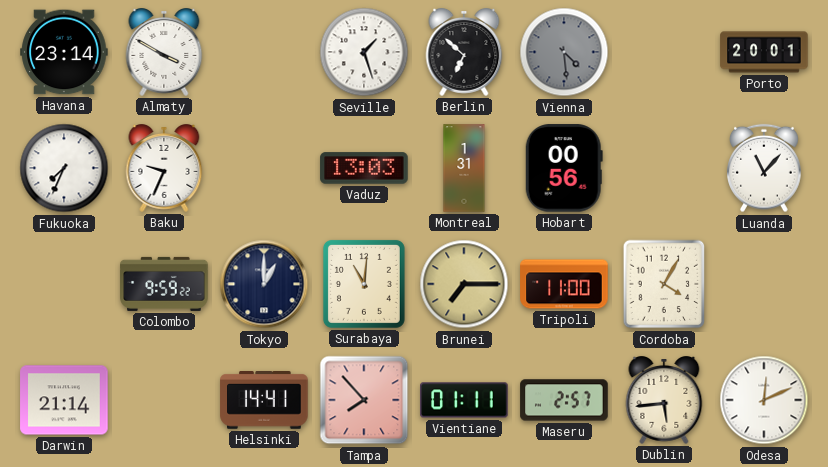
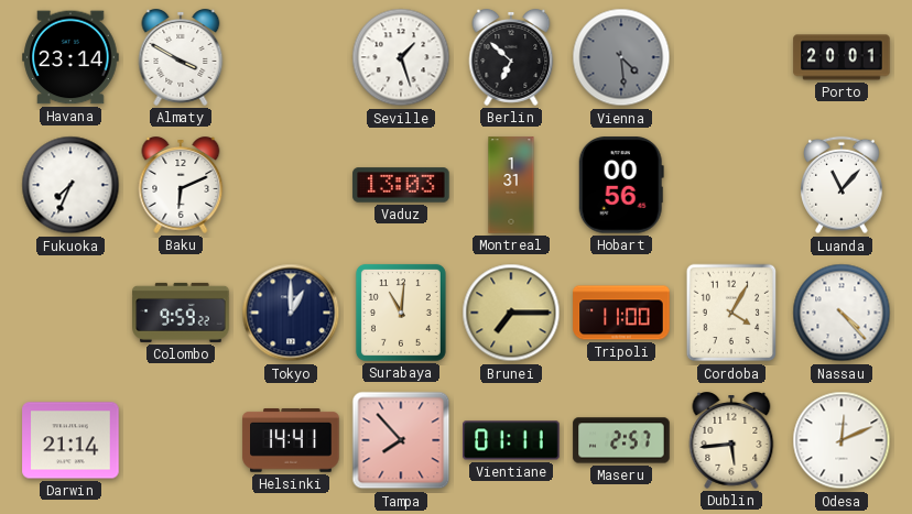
Baku: 9:34 -> 6:11 (181, 186)
Nassau: none -> 4:23 (842, 313)
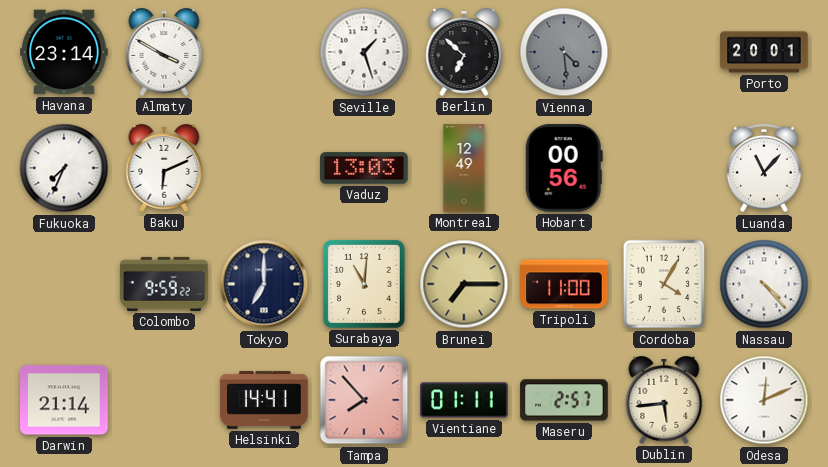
Montreal: 1:31 -> 12:49 (464, 168)
Tokyo: 1:00 -> 7:00 (264, 284)
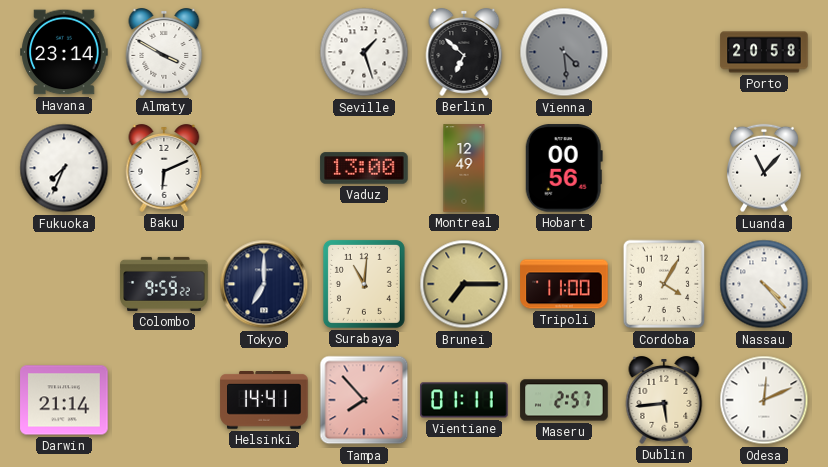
Porto: 20:01 -> 20:58 (764, 52)
Vaduz: 13:03 -> 13:00 (364, 168)
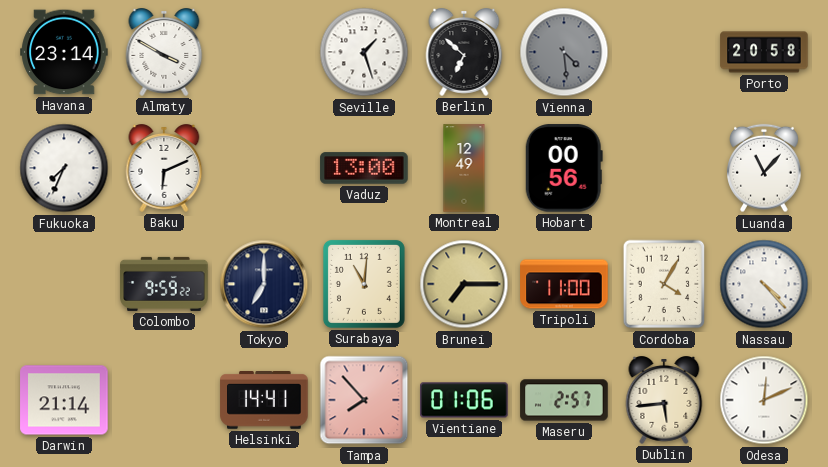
Vientiane: 01:11 -> 01:06 (464, 400)
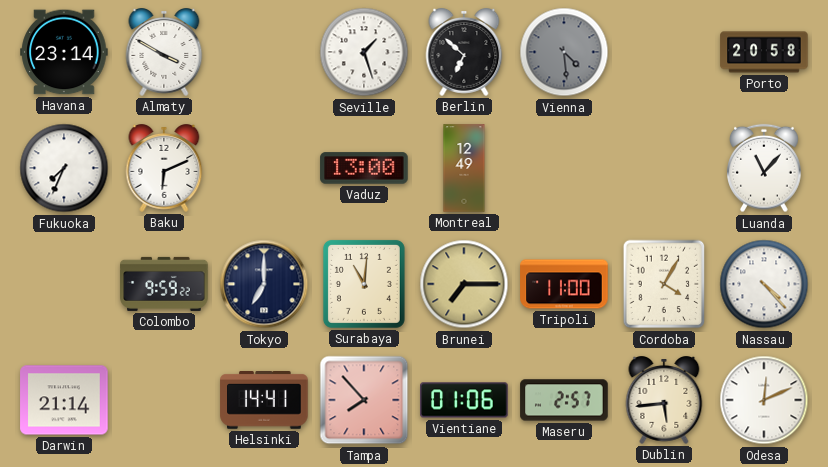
Hobart: 00:56 -> none (564, 168)
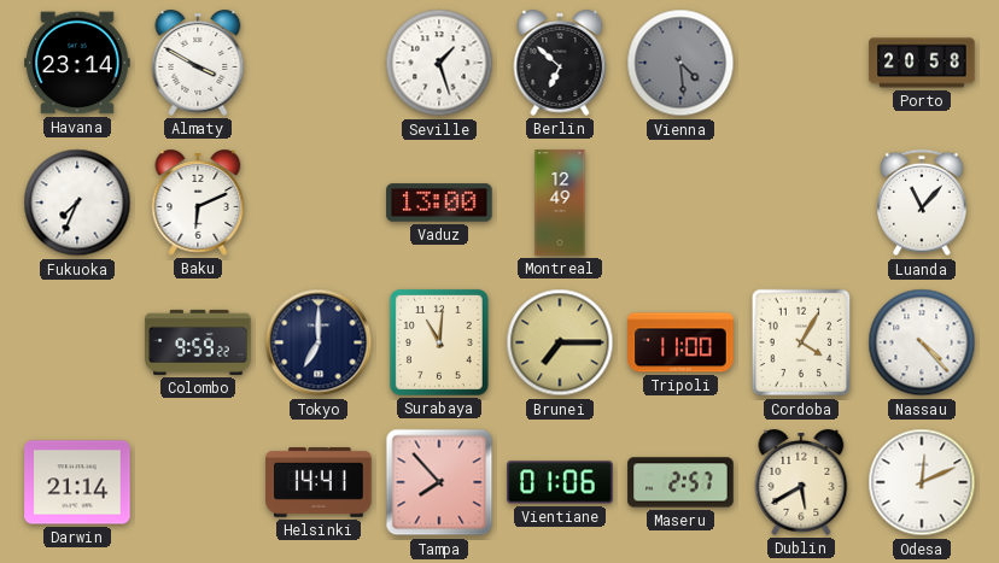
Dublin: 5:44 -> 5:40 (801, 483)
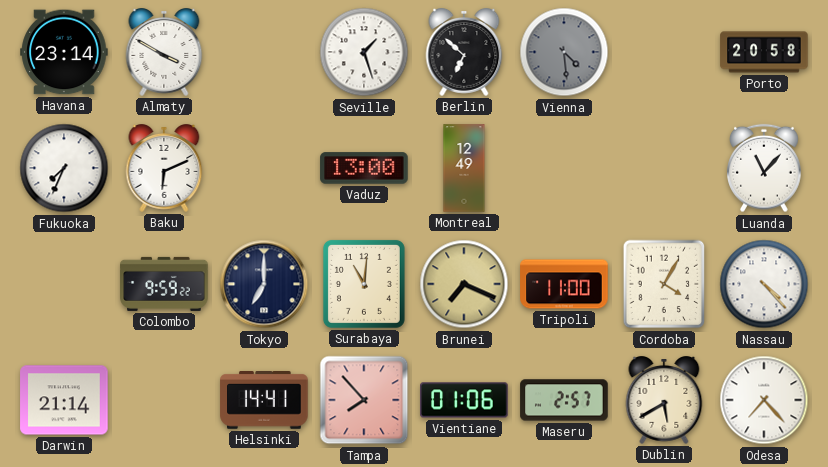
Brunei: 7:15 -> 7:19 (464, 284)
Odesa: 12:11 -> 7:23 (764, 400)
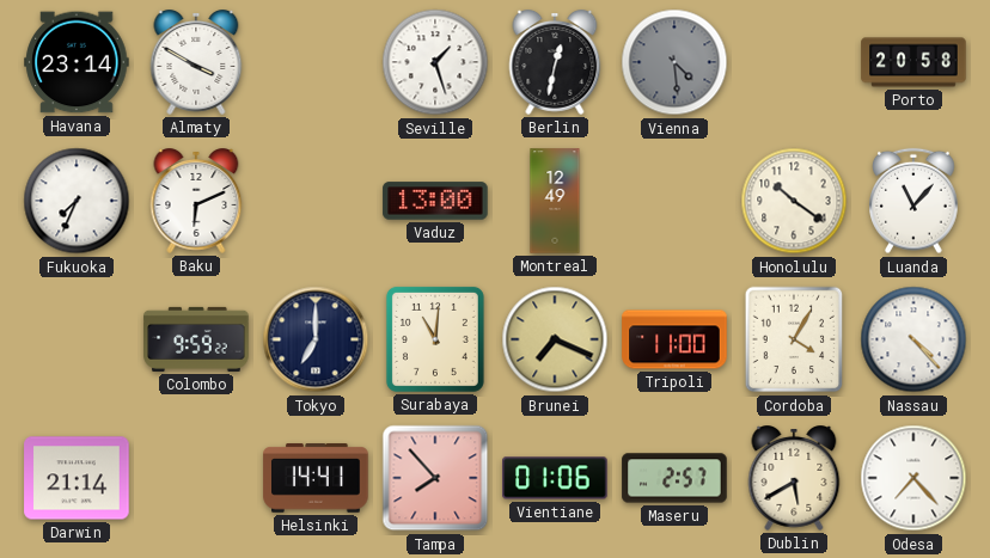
Berlin: 6:52 -> 12:32 (555, 63)
Honolulu: none -> 10:21 (794, 201)
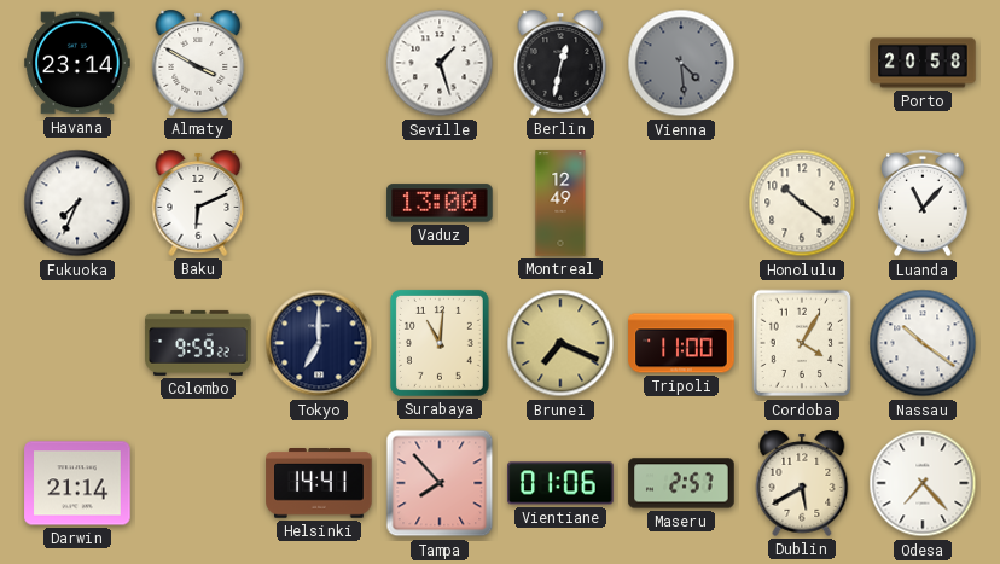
Nassau: 4:23 -> 10:21 (923, 343)
